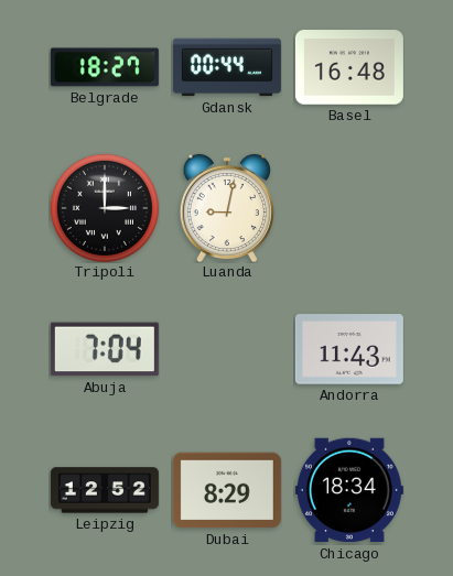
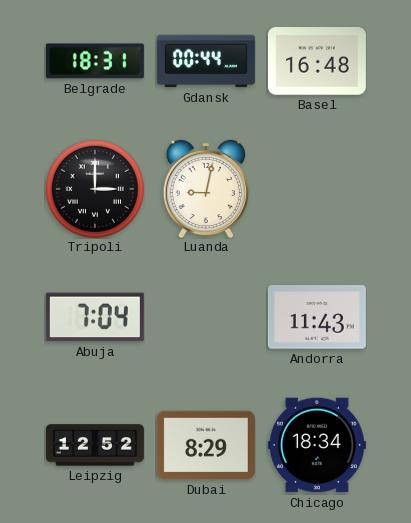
Belgrade: 18:27 -> 18:31 (95, 61)
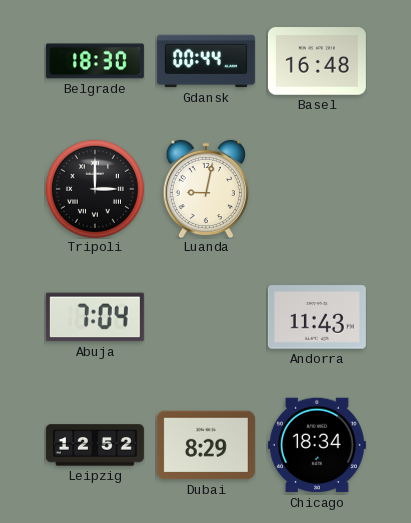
Belgrade: 18:31 -> 18:30 (95, 61)
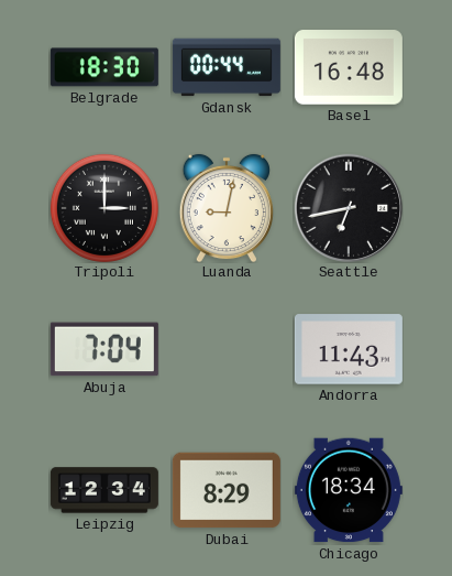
Seattle: none -> 6:43 (348, 207)
Leipzig: 12:52 -> 12:34 (104, 490)
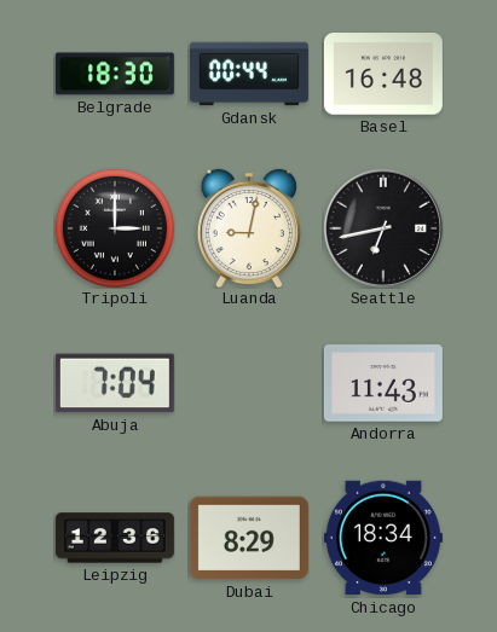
Leipzig: 12:34 -> 12:36 (115, 538)
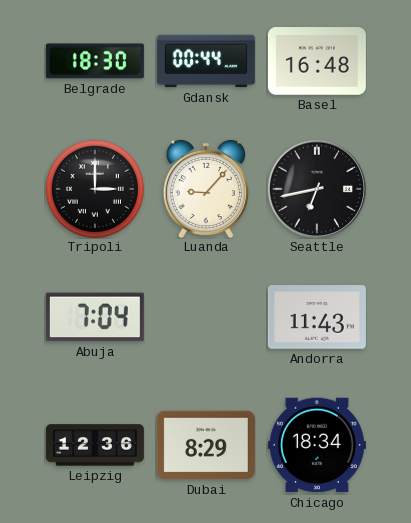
Luanda: 9:02 -> 9:07 (206, 189)
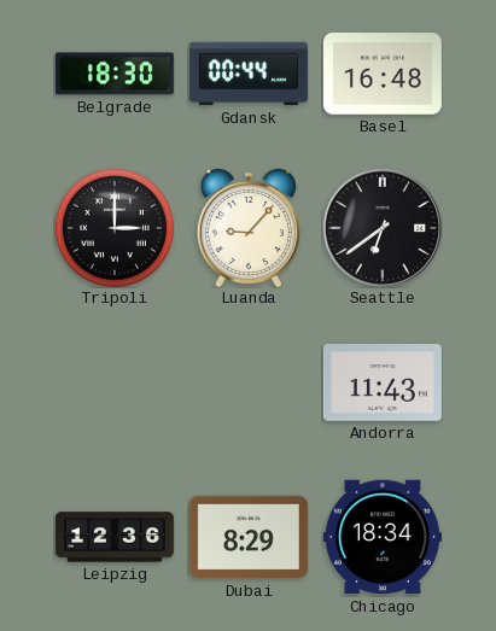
Seattle: 6:43 -> 6:39 (381, 227)
Abuja: 7:04 -> none (95, 317)
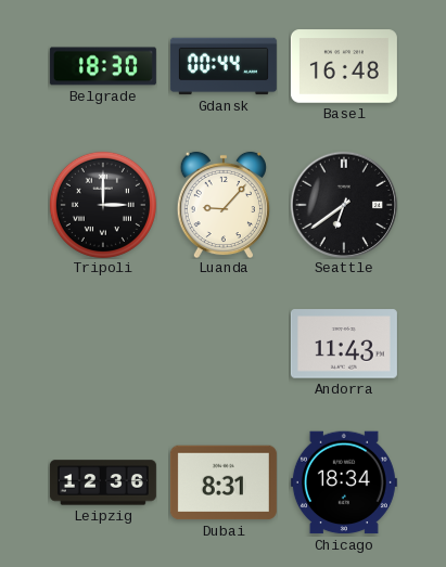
Dubai: 8:29 -> 8:31 (224, 482)
